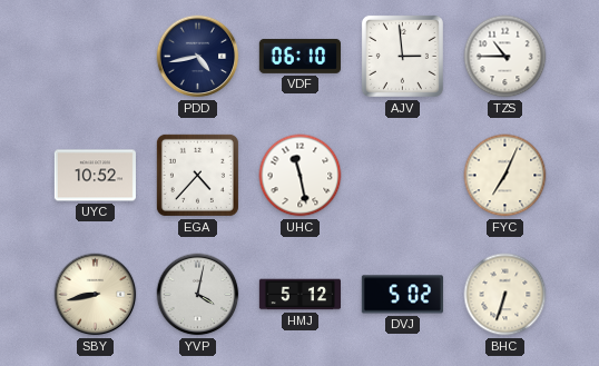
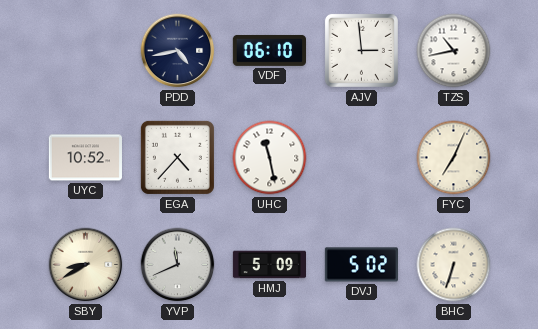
TZS: 10:45 -> 10:43 (454, 51)
SBY: 8:43 -> 8:40 (86, 265)
YVP: 4:02 -> 11:41 (178, 265)
HMJ: 5:12 -> 5:09 (269, 265)
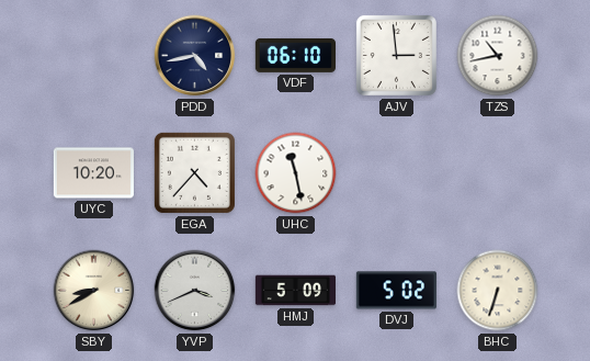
UYC: 10:52 -> 10:20 (93, 173)
FYC: 7:04 -> none (454, 158)
YVP: 11:41 -> 3:41 (195, 291)
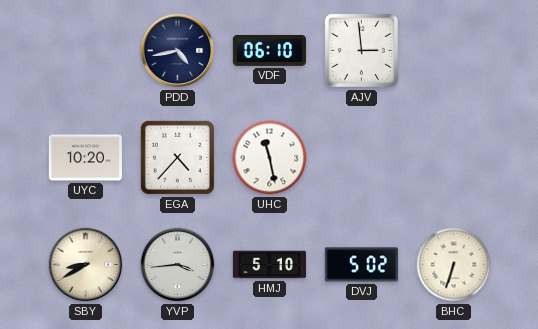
TZS: 10:43 -> none (498, 56)
YVP: 3:41 -> 3:44 (178, 265)
HMJ: 5:09 -> 5:10 (269, 265)
